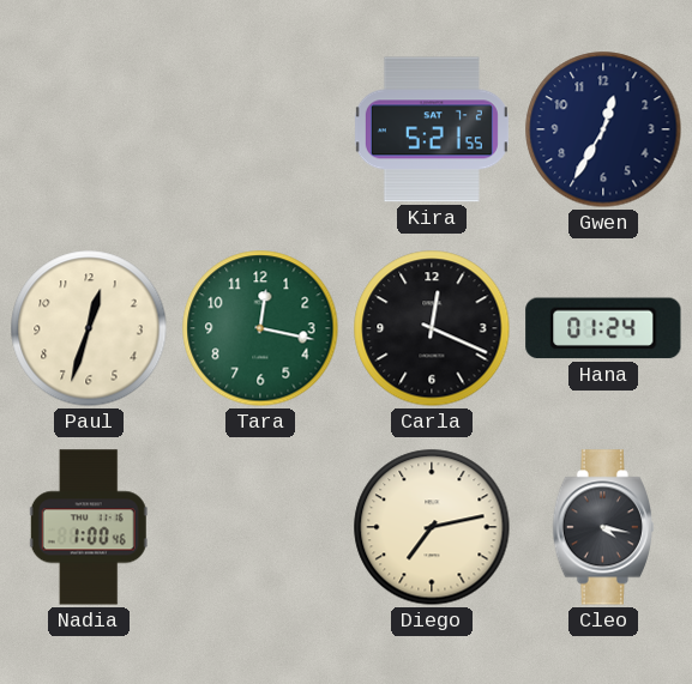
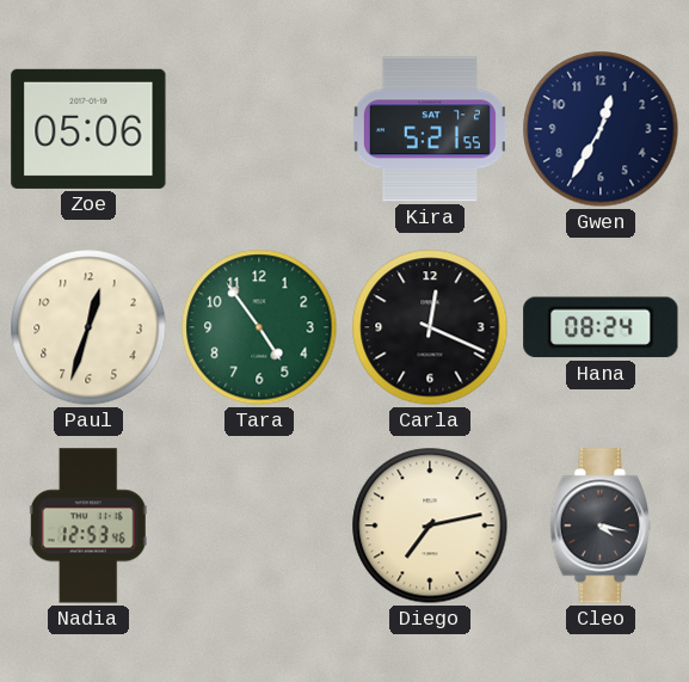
Zoe: none -> 05:06 (88, 129)
Tara: 12:17 -> 4:54 (259, 327)
Hana: 01:24 -> 08:24 (601, 327)
Nadia: 1:00 -> 12:53 (88, 526)
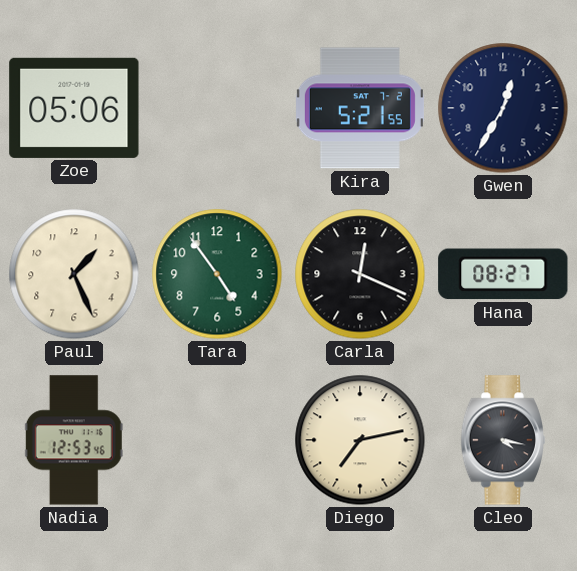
Paul: 12:33 -> 1:26 (74, 274)
Hana: 08:24 -> 08:27 (503, 274)
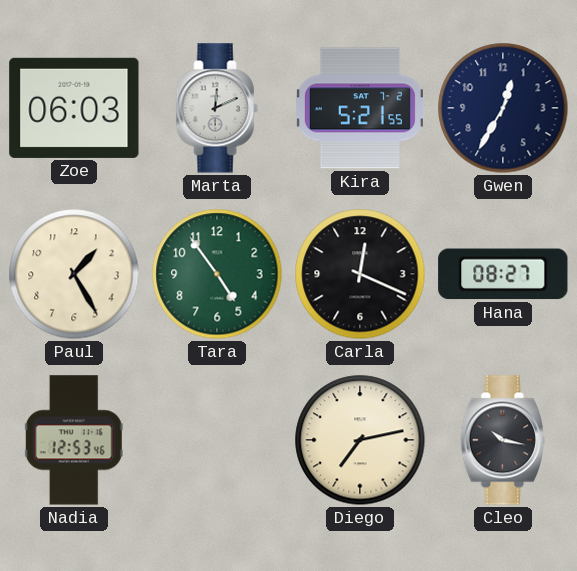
Zoe: 05:06 -> 06:03 (74, 108)
Marta: none -> 12:11 (217, 108)
Paul: 1:26 -> 1:25 (74, 274)
Cleo: 4:17 -> 10:17 (503, 440)
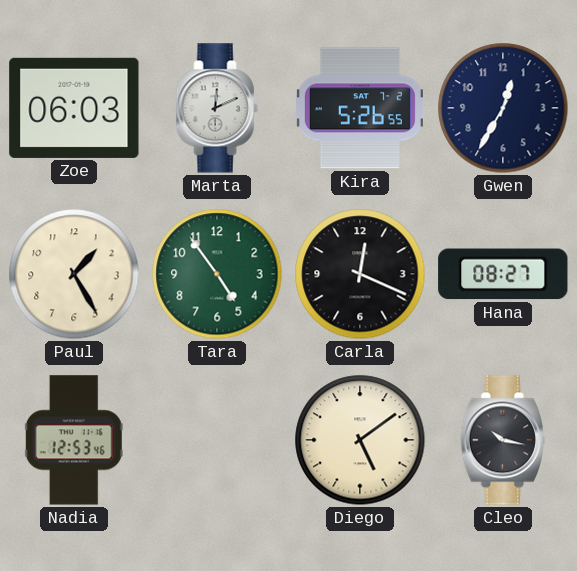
Kira: 5:21 -> 5:26 (360, 108)
Diego: 7:13 -> 5:09 (360, 440)
